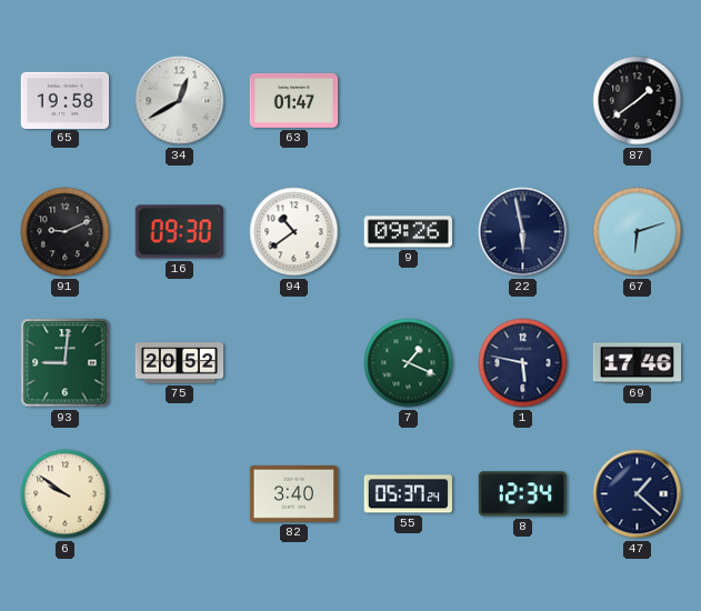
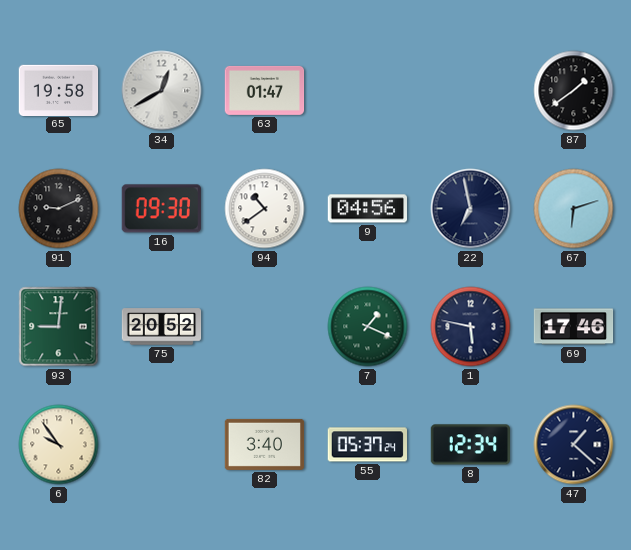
9: 09:26 -> 04:56 (367, 209)
22: 5:58 -> 6:58 (471, 209)
6: 9:51 -> 9:54 (59, 445)
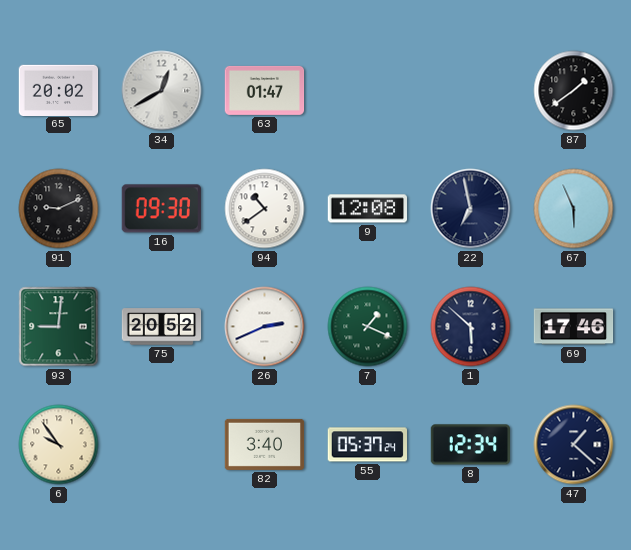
65: 19:58 -> 20:02 (59, 90)
9: 04:56 -> 12:08 (367, 209)
67: 6:12 -> 5:56 (574, 209)
26: none -> 2:41 (265, 327)
1: 5:47 -> 5:52 (471, 327)
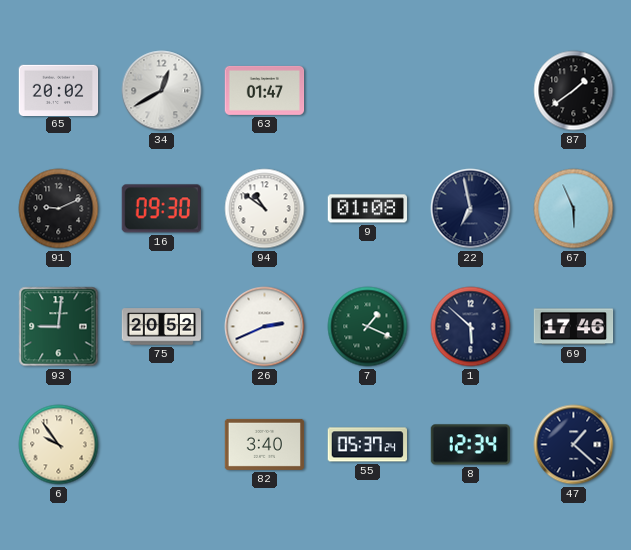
94: 10:39 -> 10:51 (265, 209)
9: 12:08 -> 01:08 (367, 209)
